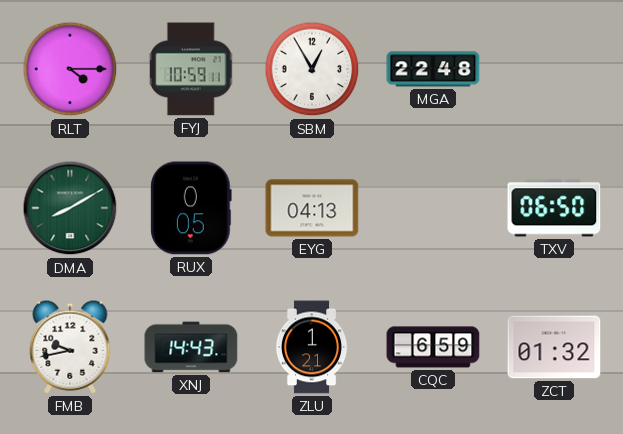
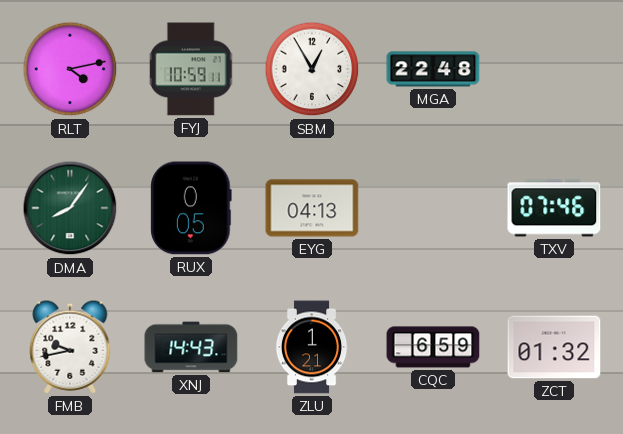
RLT: 4:15 -> 4:13 (70, 69)
DMA: 8:10 -> 8:06 (70, 208)
TXV: 06:50 -> 07:46 (554, 208)
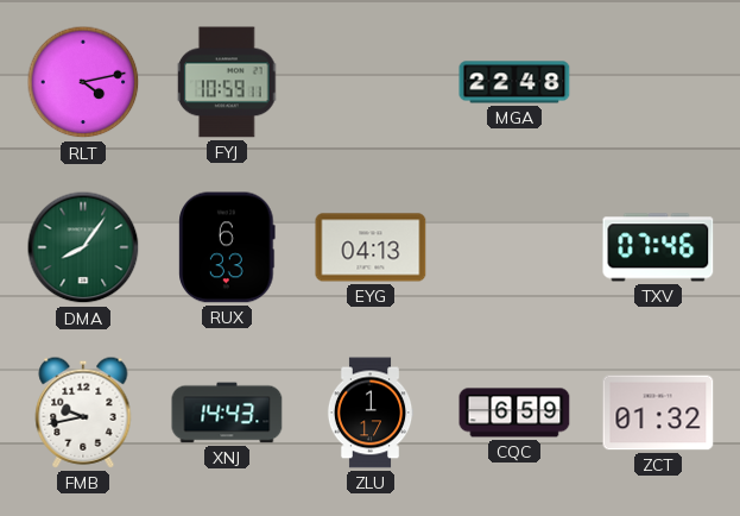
SBM: 12:55 -> none (312, 69)
RUX: 0:05 -> 6:33 (227, 247)
ZLU: 1:21 -> 1:17 (371, 413)
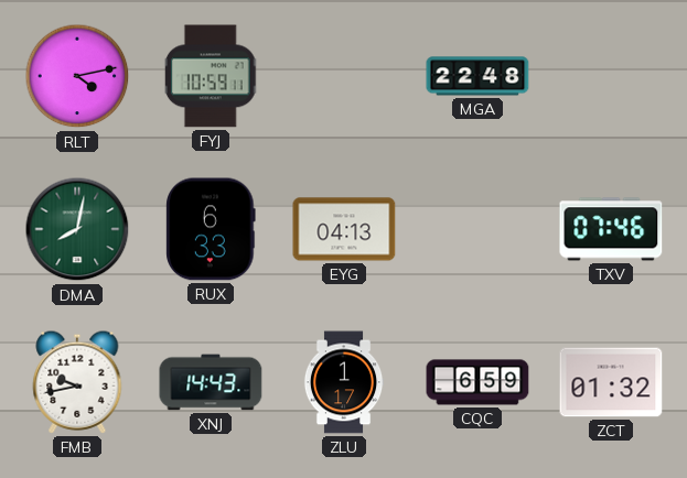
DMA: 8:06 -> 8:02 (77, 229)
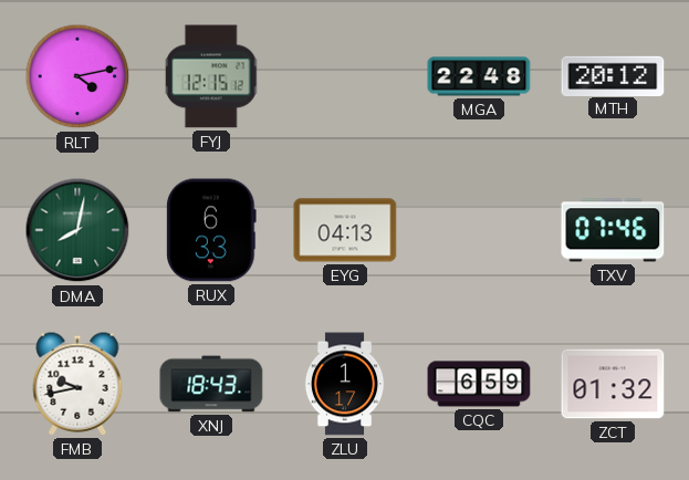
FYJ: 10:59 -> 12:15 (211, 76)
MTH: none -> 20:12 (613, 75)
XNJ: 14:43 -> 18:43 (211, 384)
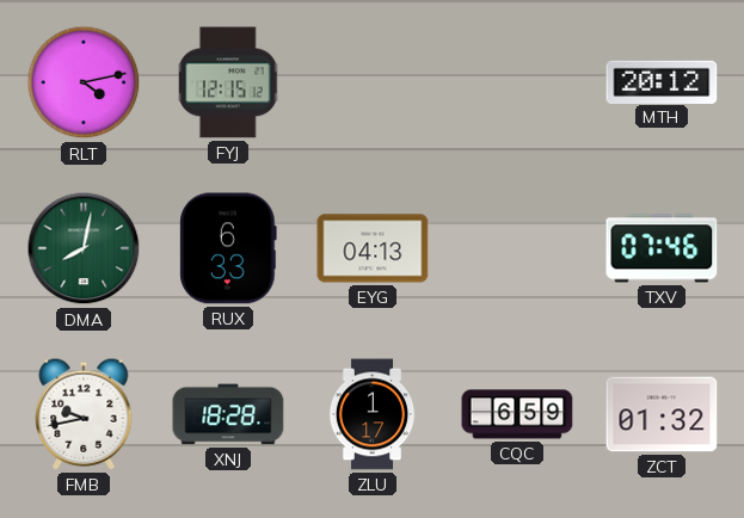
MGA: 22:48 -> none (479, 76)
XNJ: 18:43 -> 18:28 (228, 414)
